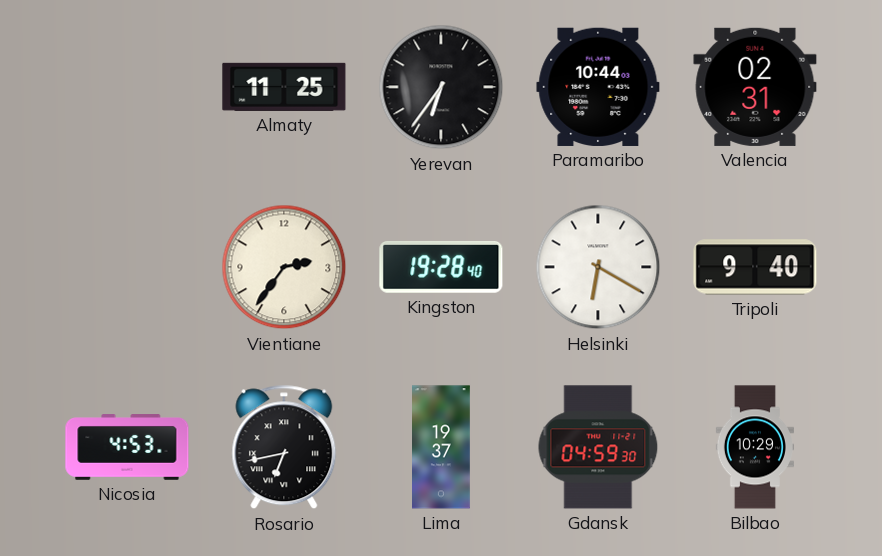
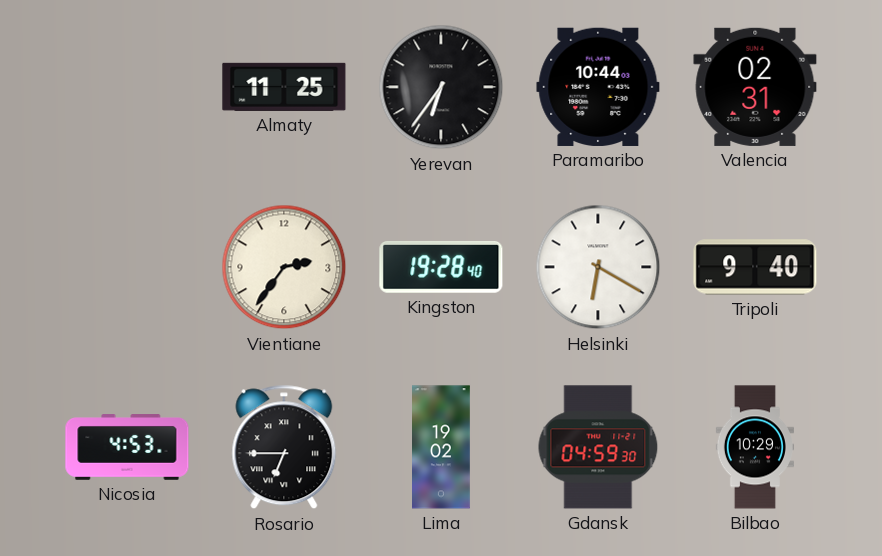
Rosario: 6:43 -> 6:45 (284, 447)
Lima: 19:37 -> 19:02 (442, 447)
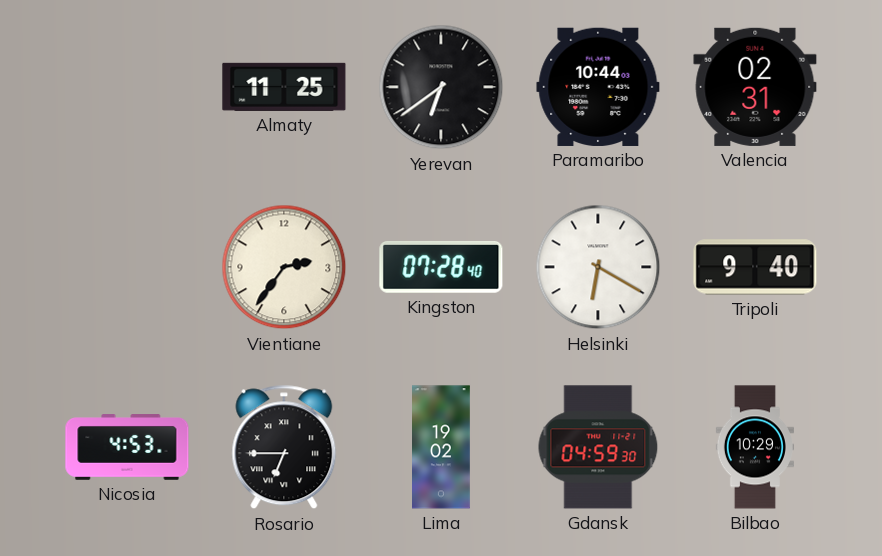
Yerevan: 6:36 -> 6:39 (441, 87)
Kingston: 19:28 -> 07:28 (441, 267)
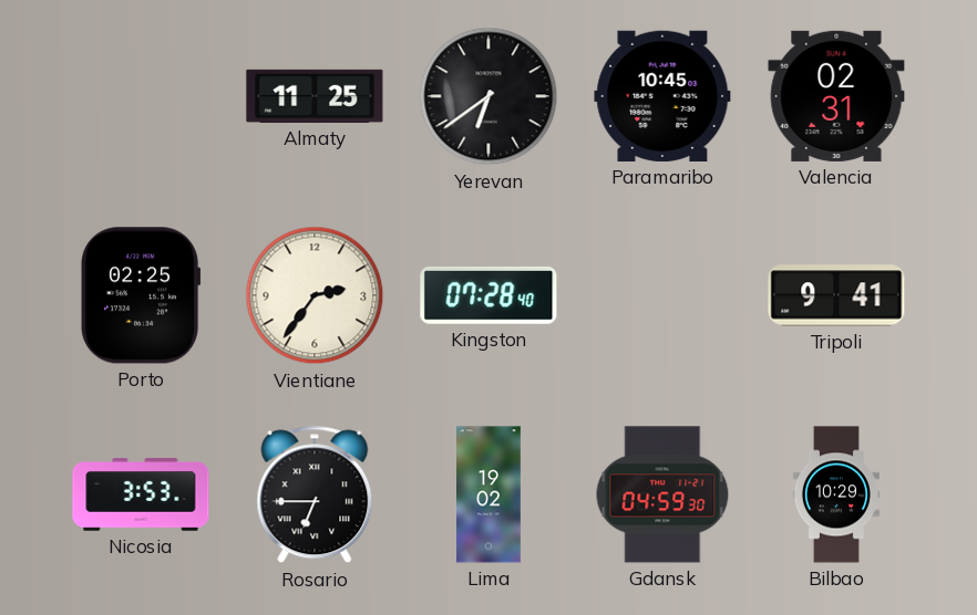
Paramaribo: 10:44 -> 10:45 (662, 96)
Porto: none -> 02:25 (141, 295)
Helsinki: 6:20 -> none (598, 267)
Tripoli: 9:40 -> 9:41 (836, 295)
Nicosia: 4:53 -> 3:53 (141, 494)
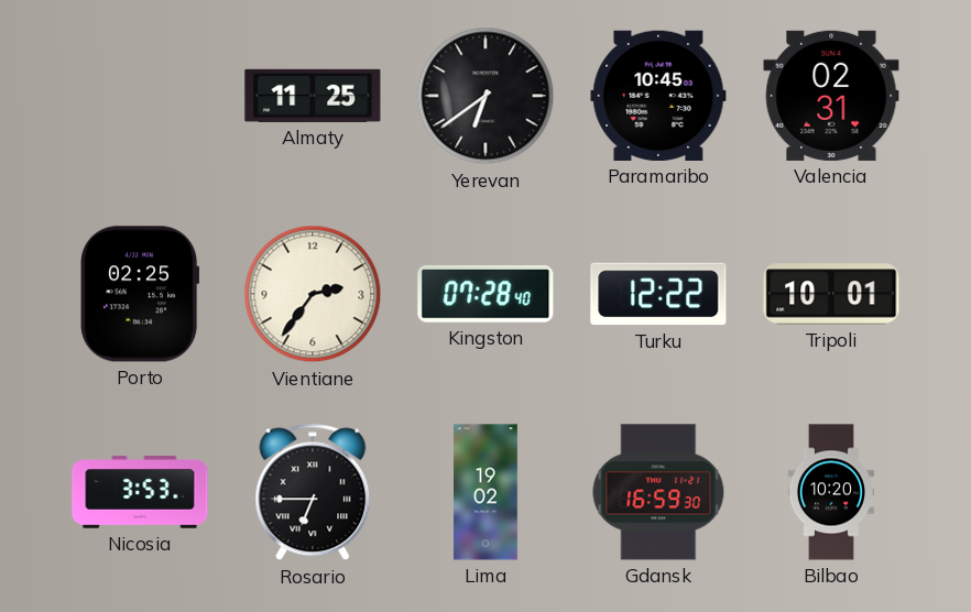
Turku: none -> 12:22 (658, 294)
Tripoli: 9:41 -> 10:01 (831, 294)
Gdansk: 04:59 -> 16:59 (658, 492)
Bilbao: 10:29 -> 10:20 (831, 492)
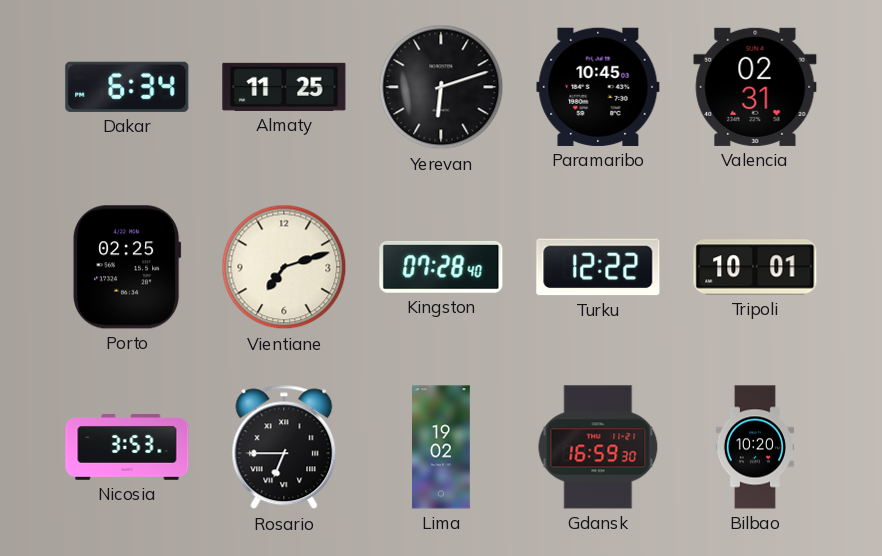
Dakar: none -> 6:34 (127, 87)
Yerevan: 6:39 -> 6:12 (441, 87)
Vientiane: 2:36 -> 7:12 (284, 267)
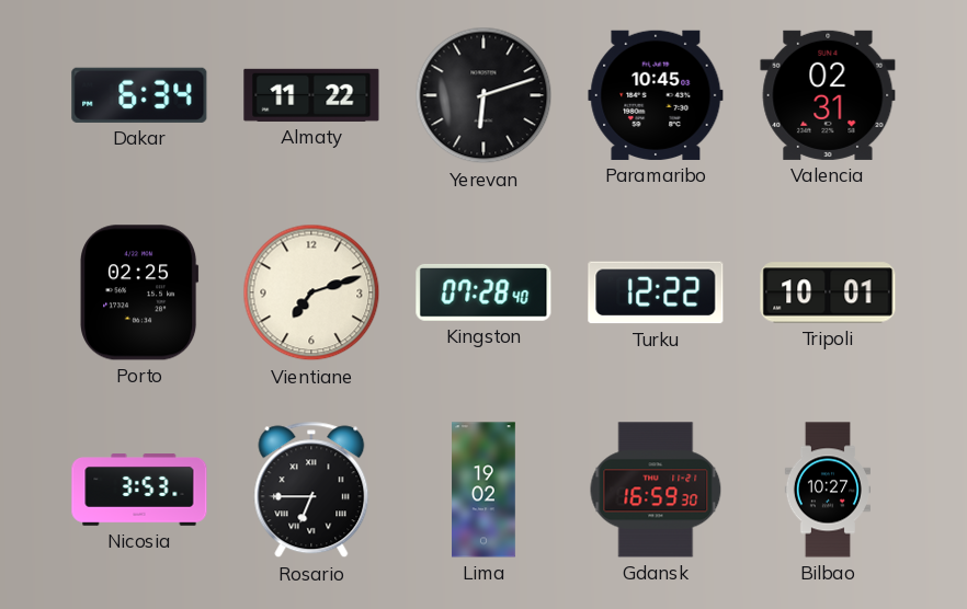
Almaty: 11:25 -> 11:22 (311, 95)
Bilbao: 10:20 -> 10:27 (828, 490)
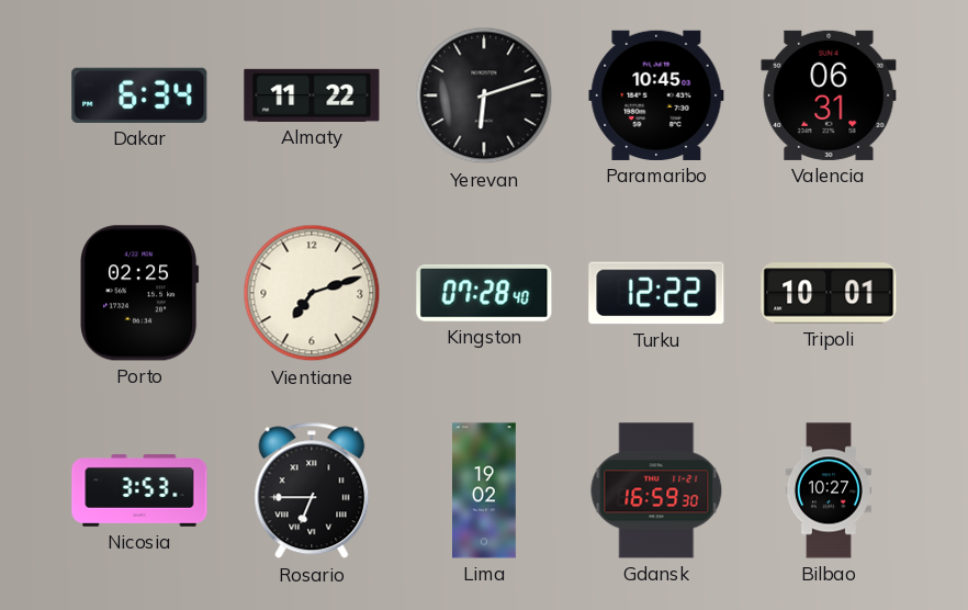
Valencia: 02:31 -> 06:31 (829, 95)
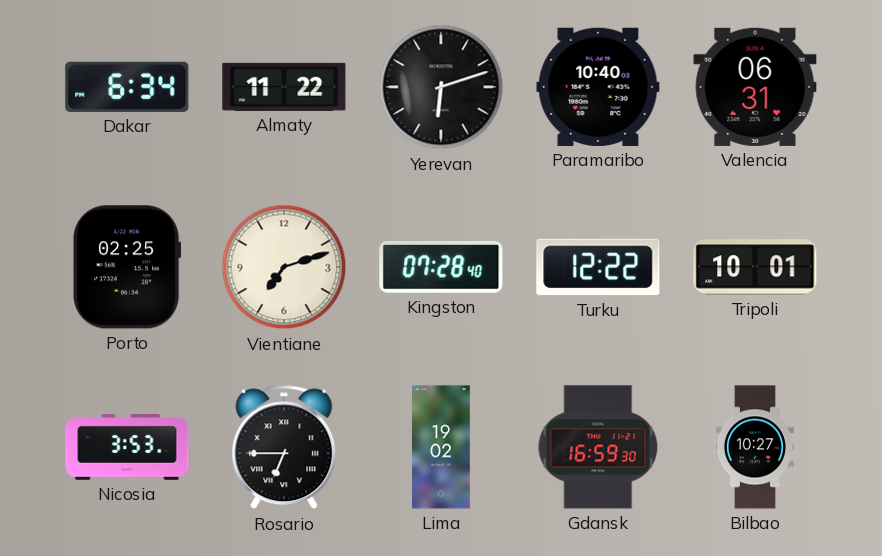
Paramaribo: 10:45 -> 10:40 (598, 87)
